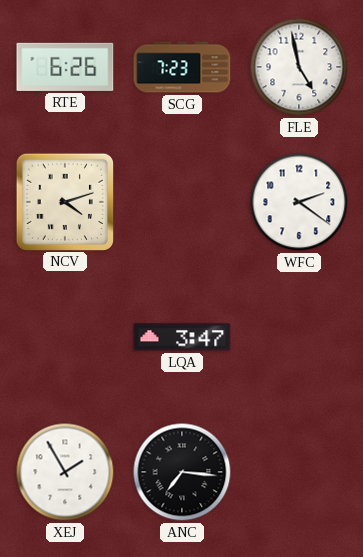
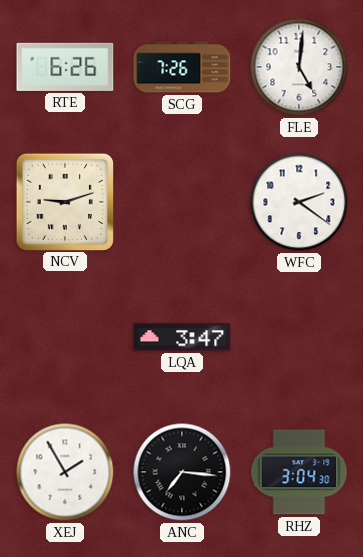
SCG: 7:23 -> 7:26 (182, 67)
FLE: 4:58 -> 5:01 (299, 67)
NCV: 4:12 -> 9:12 (64, 201)
RHZ: none -> 3:04 (299, 472)
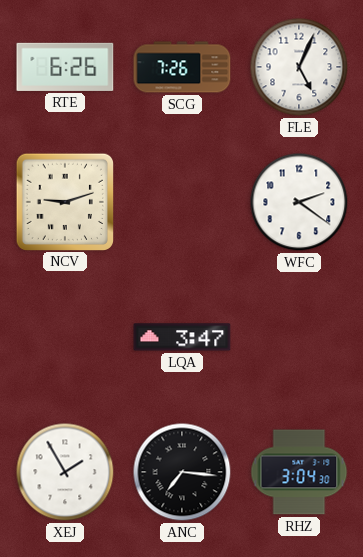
FLE: 5:01 -> 5:04 (299, 67)
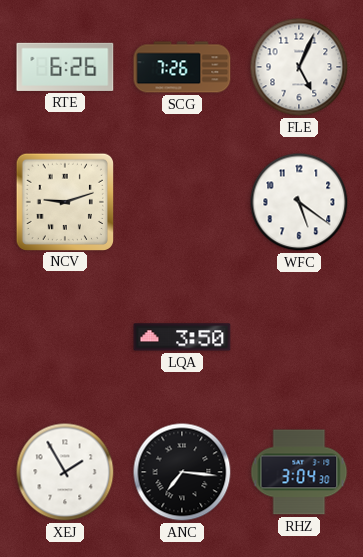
WFC: 2:21 -> 5:21 (299, 202)
LQA: 3:47 -> 3:50 (182, 337)
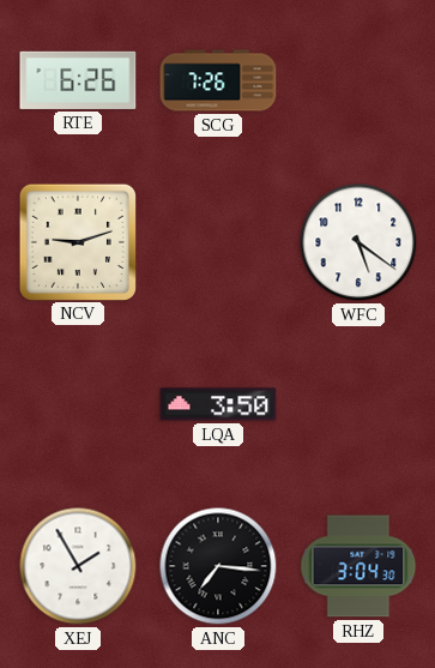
FLE: 5:04 -> none (299, 67)
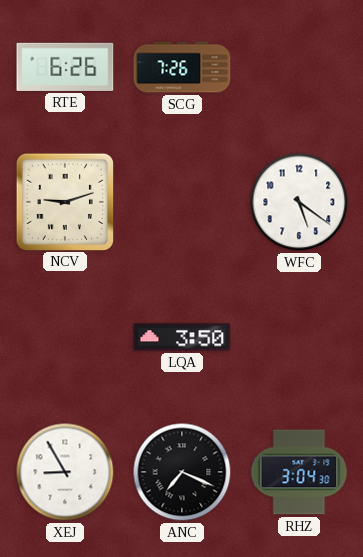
XEJ: 1:55 -> 8:55 (65, 472)
ANC: 7:16 -> 7:19 (182, 472)
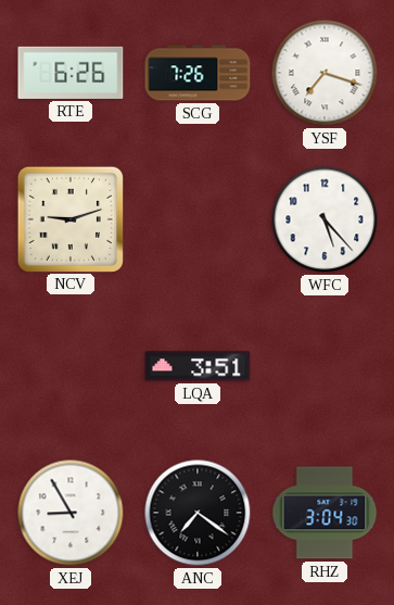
YSF: none -> 7:18 (325, 73)
WFC: 5:21 -> 5:23 (325, 219)
LQA: 3:50 -> 3:51 (198, 366)
ANC: 7:19 -> 7:21 (198, 513)
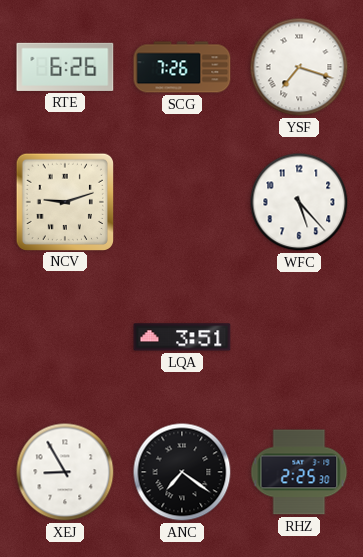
RHZ: 3:04 -> 2:25 (299, 472)
